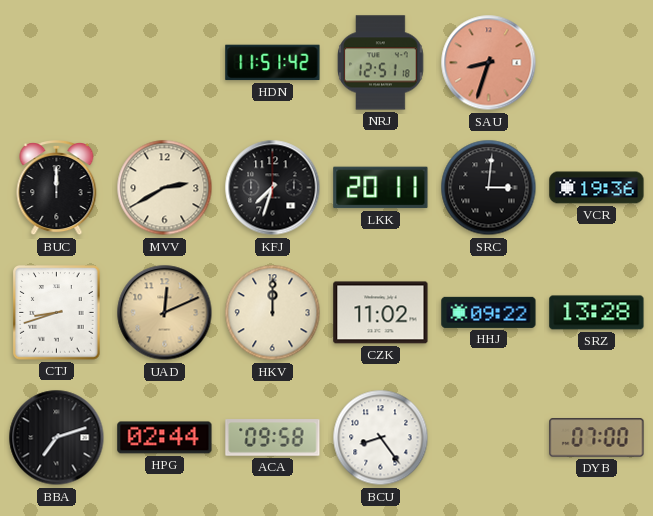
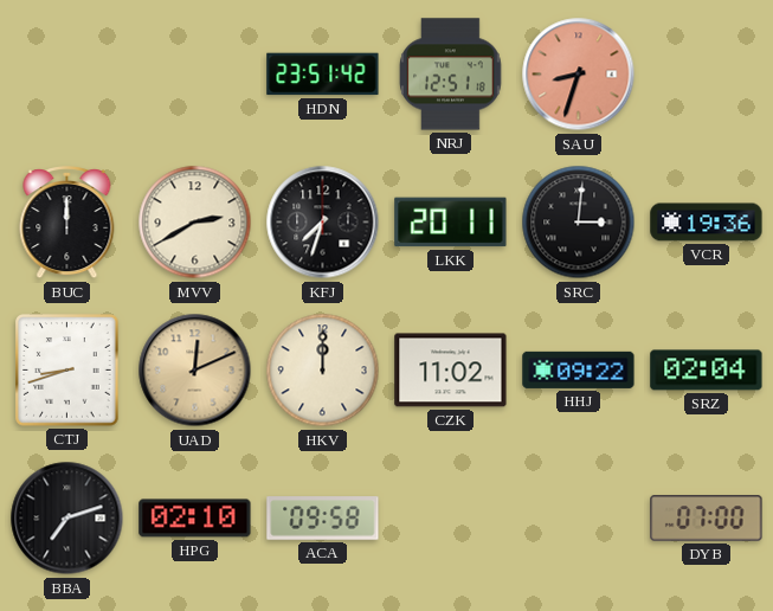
HDN: 11:51 -> 23:51 (323, 75)
SRZ: 13:28 -> 02:04 (707, 371)
HPG: 02:44 -> 02:10 (195, 519)
BCU: 8:24 -> none (381, 438)
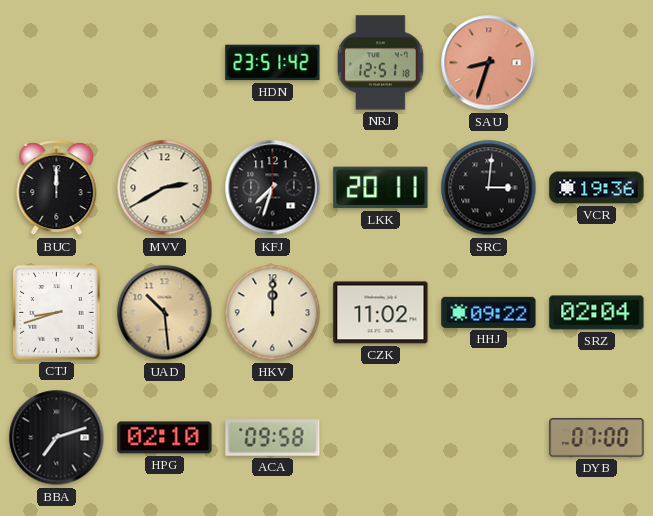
UAD: 12:11 -> 10:29 (165, 313)
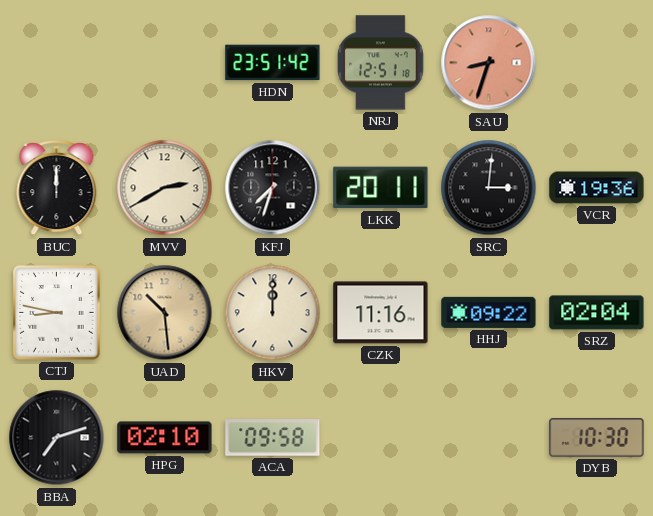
CTJ: 8:42 -> 8:47 (57, 313)
CZK: 11:02 -> 11:16 (381, 313)
DYB: 07:00 -> 10:30 (597, 438)
